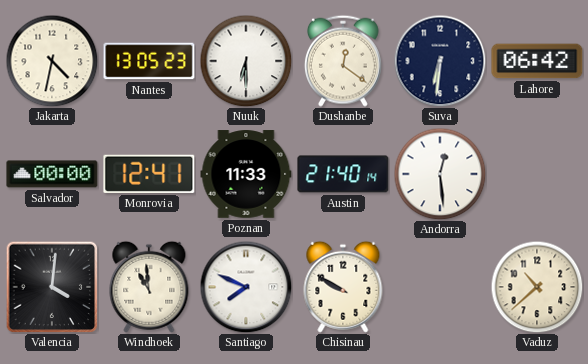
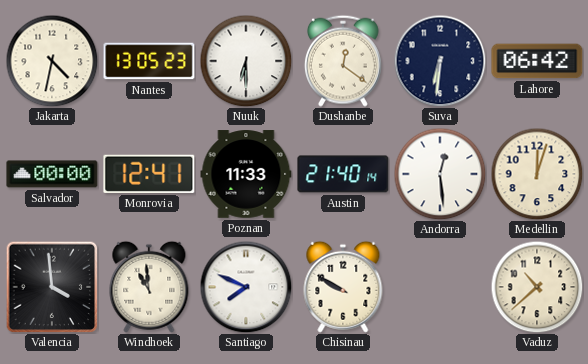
Medellin: none -> 12:03 (537, 174)
Valencia: 4:01 -> 3:59 (52, 287)
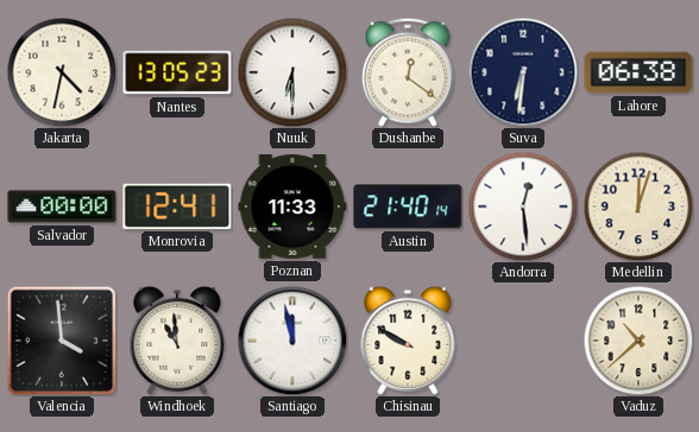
Lahore: 06:42 -> 06:38 (638, 72)
Santiago: 7:49 -> 11:58 (292, 341)
